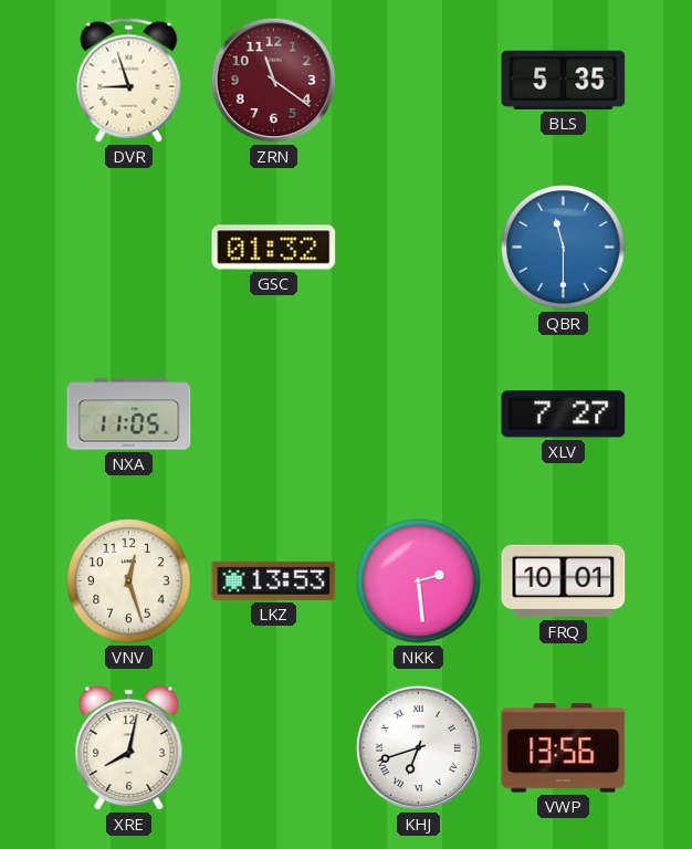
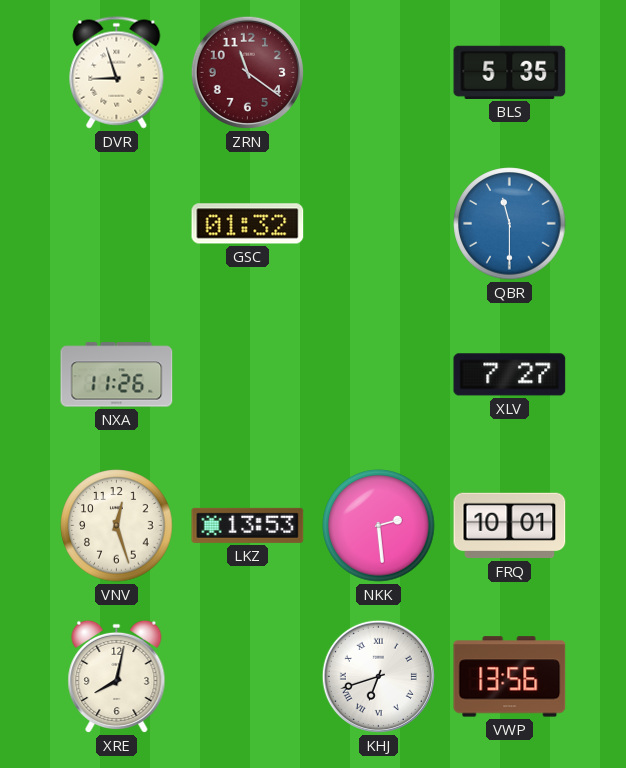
NXA: 11:05 -> 11:26 (117, 375)
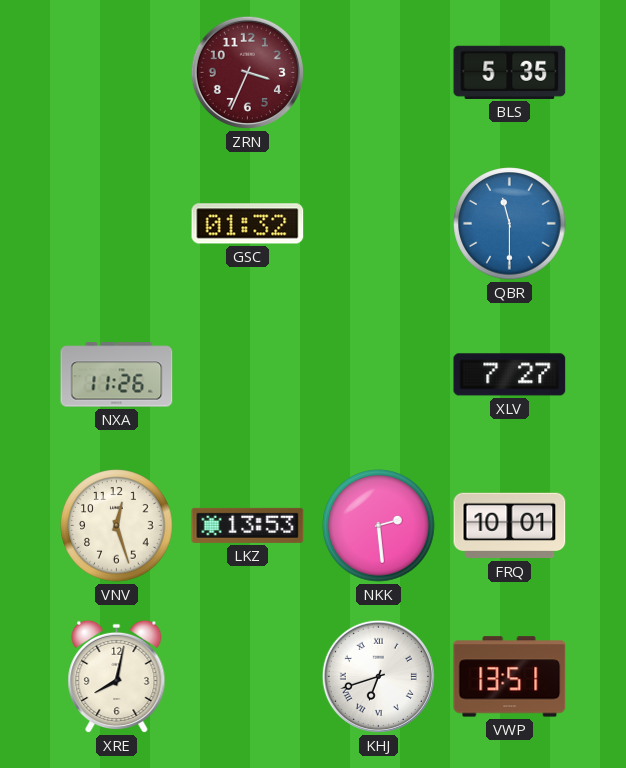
DVR: 8:57 -> none (117, 73)
ZRN: 11:21 -> 3:34 (247, 72)
VWP: 13:56 -> 13:51 (510, 677)
